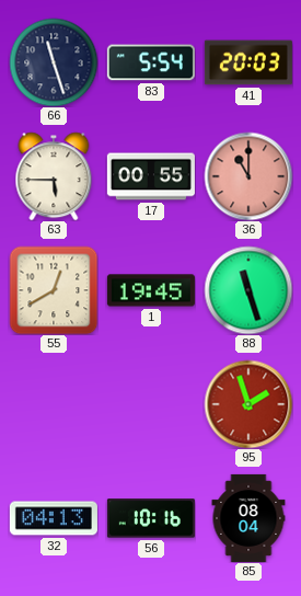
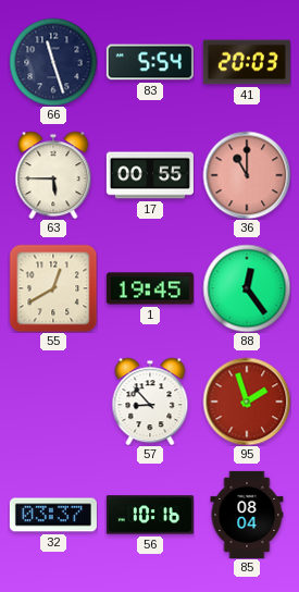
88: 11:27 -> 12:24 (247, 288)
57: none -> 8:53 (150, 402)
32: 04:13 -> 03:37 (53, 515)
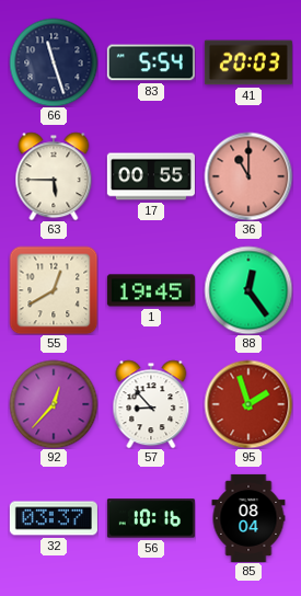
92: none -> 12:37 (54, 404)
